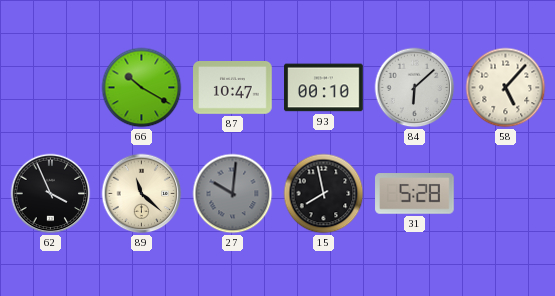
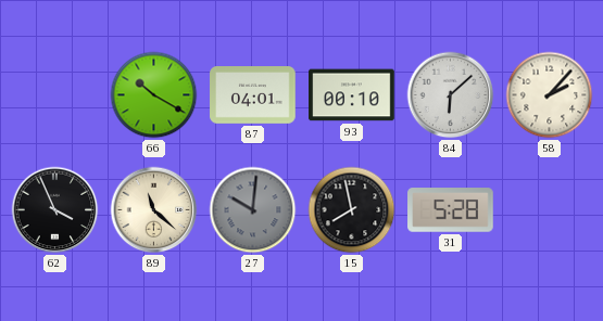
87: 10:47 -> 04:01 (253, 95)
58: 5:07 -> 2:07 (550, 95)
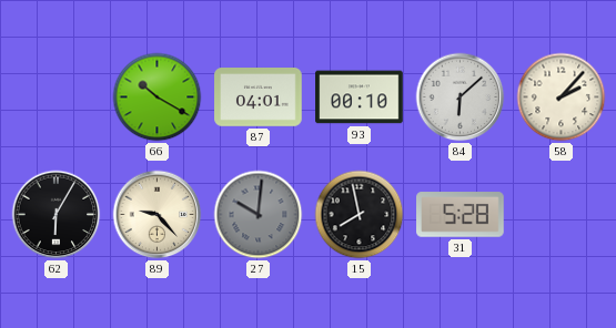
62: 3:56 -> 6:05 (57, 215)
89: 11:22 -> 9:23 (158, 215)
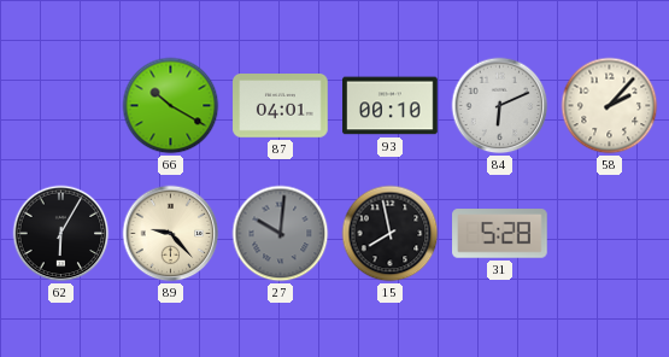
84: 6:08 -> 6:11 (500, 106)
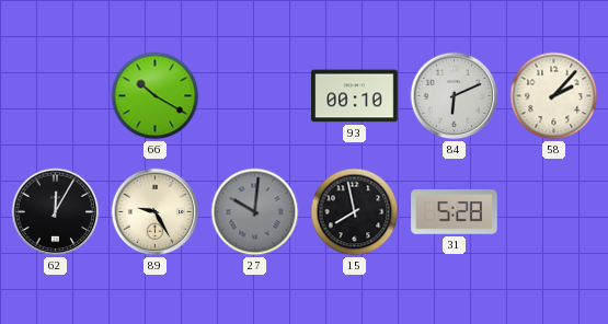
87: 04:01 -> none (281, 106)
62: 6:05 -> 12:05 (56, 212)
89: 9:23 -> 9:25 (156, 212)
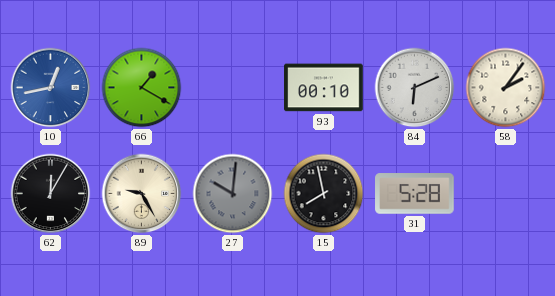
10: none -> 12:43 (51, 88)
66: 10:20 -> 1:20 (142, 88)
58: 2:07 -> 2:06 (506, 88)
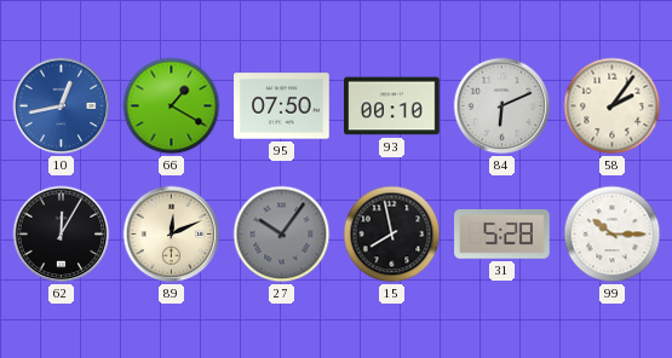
95: none -> 07:50 (282, 106)
89: 9:25 -> 12:11 (172, 235)
27: 10:01 -> 10:06 (282, 235)
99: none -> 10:15 (613, 235)
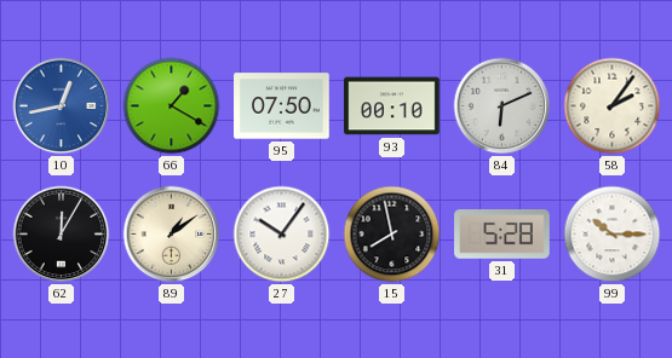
89: 12:11 -> 1:09 (172, 235)
27 dial: grey -> white (282, 235)
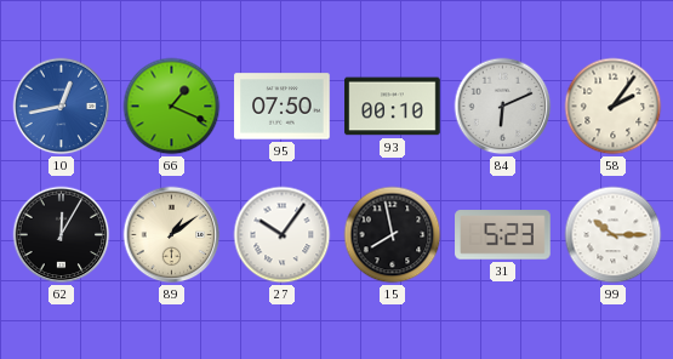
66: 1:20 -> 1:19 (172, 107)
31: 5:28 -> 5:23 (503, 235)
